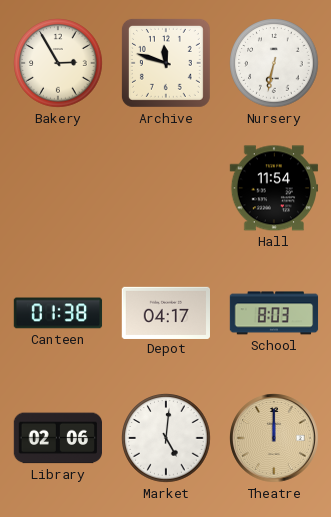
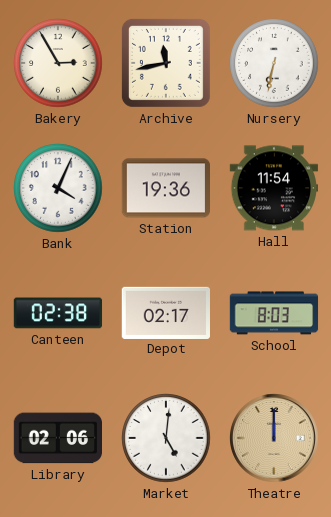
Archive: 11:48 -> 11:43 (166, 63)
Bank: none -> 4:04 (58, 188)
Station: none -> 19:36 (166, 188)
Canteen: 01:38 -> 02:38 (58, 313)
Depot: 04:17 -> 02:17 (166, 312)
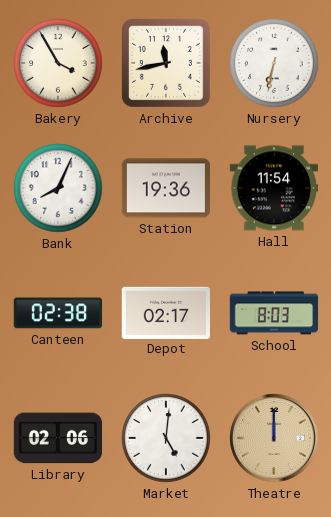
Bakery: 2:55 -> 3:55 (58, 63)
Bank: 4:04 -> 8:04 (58, 188)
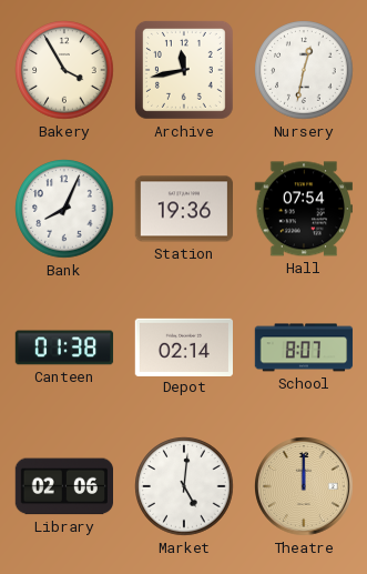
Nursery: 6:32 -> 12:32 (304, 70)
Hall: 11:54 -> 07:54 (303, 209)
Canteen: 02:38 -> 01:38 (64, 348)
Depot: 02:17 -> 02:14 (184, 346)
School: 8:03 -> 8:07 (304, 348)
